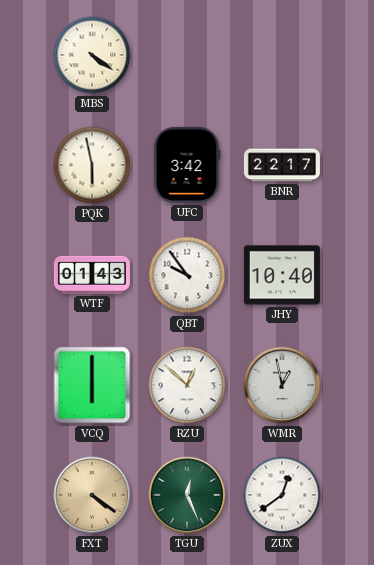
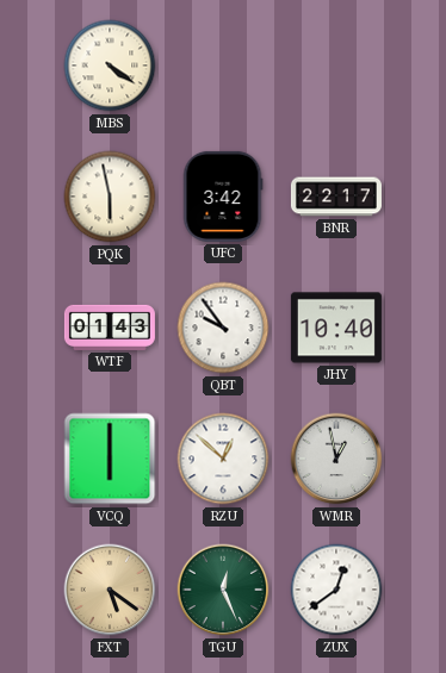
FXT: 4:21 -> 5:21 (110, 590)
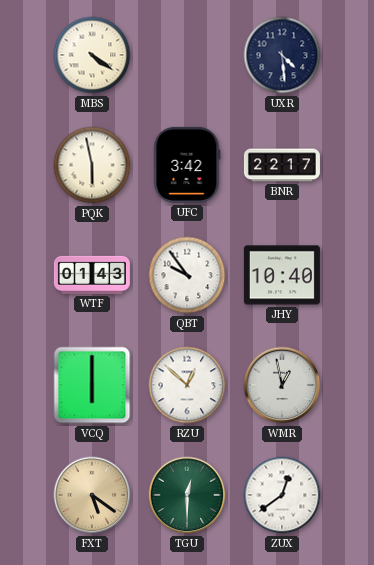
UXR: none -> 4:29 (282, 55)
TGU: 12:26 -> 12:30 (187, 495)
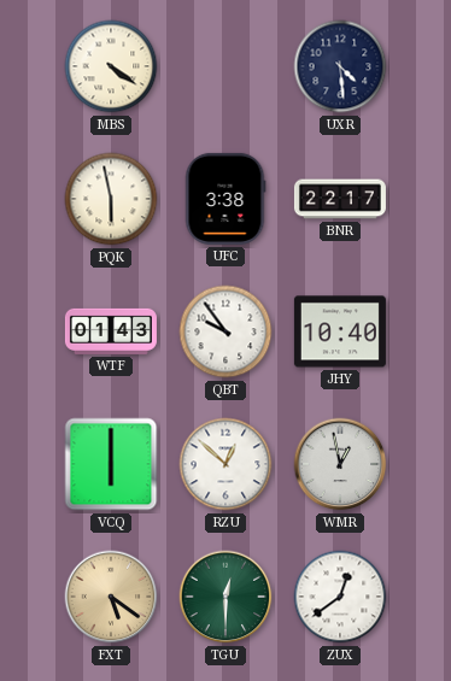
UFC: 3:42 -> 3:38 (225, 199)
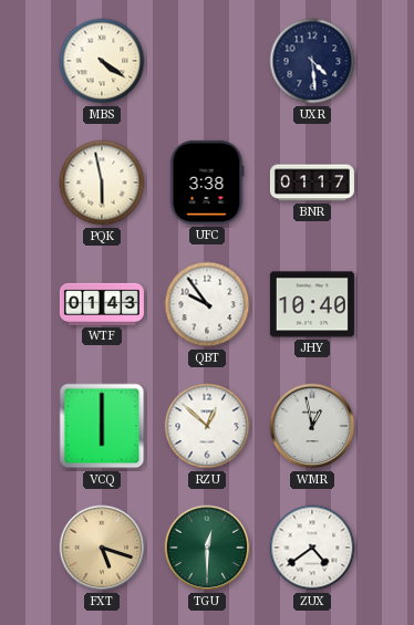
BNR: 22:17 -> 01:17 (312, 183)
FXT: 5:21 -> 5:18 (102, 548)
ZUX: 12:39 -> 4:39 (312, 548)
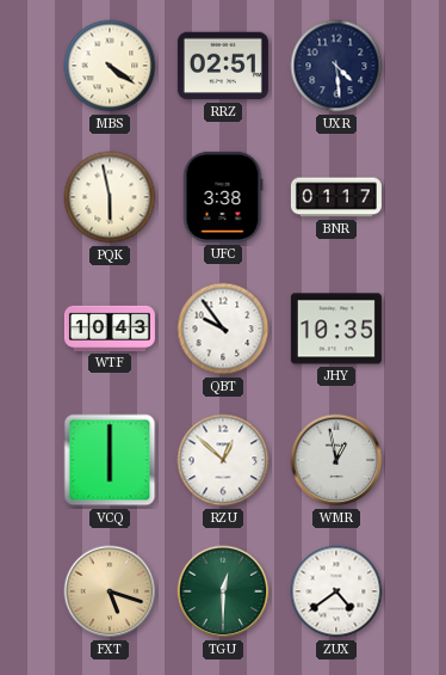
RRZ: none -> 02:51 (223, 66)
WTF: 01:43 -> 10:43 (110, 329)
JHY: 10:40 -> 10:35 (336, 329)
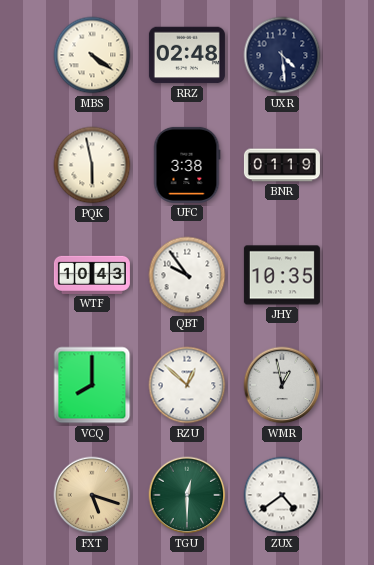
RRZ: 02:51 -> 02:48 (187, 55)
BNR: 01:17 -> 01:19 (282, 165)
VCQ: 6:00 -> 8:00 (92, 385)
